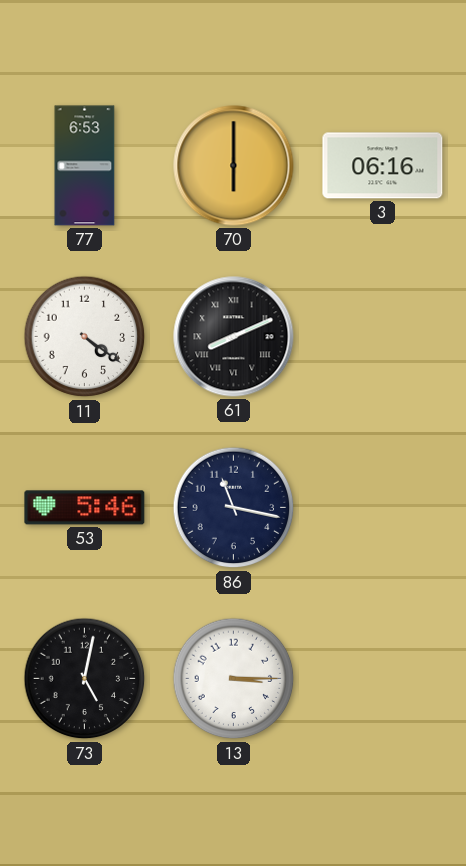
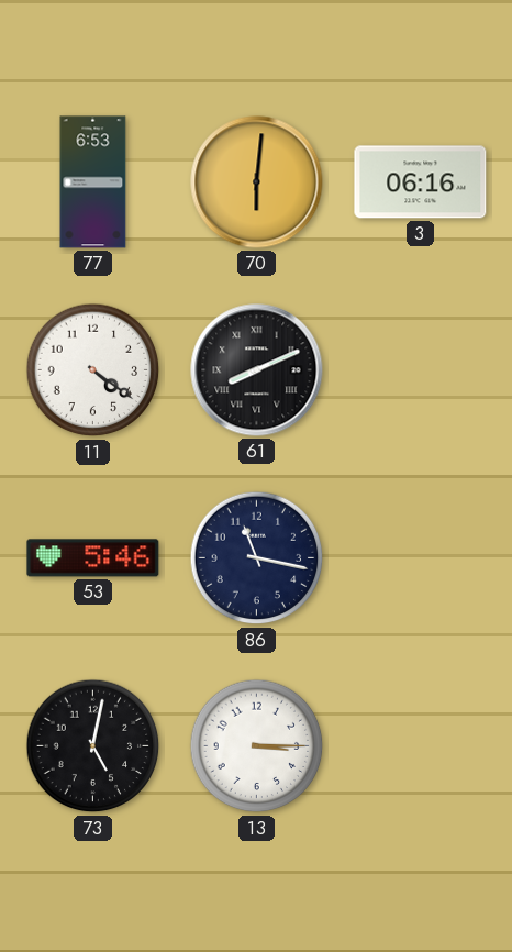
70: 6:00 -> 6:01 (257, 182)
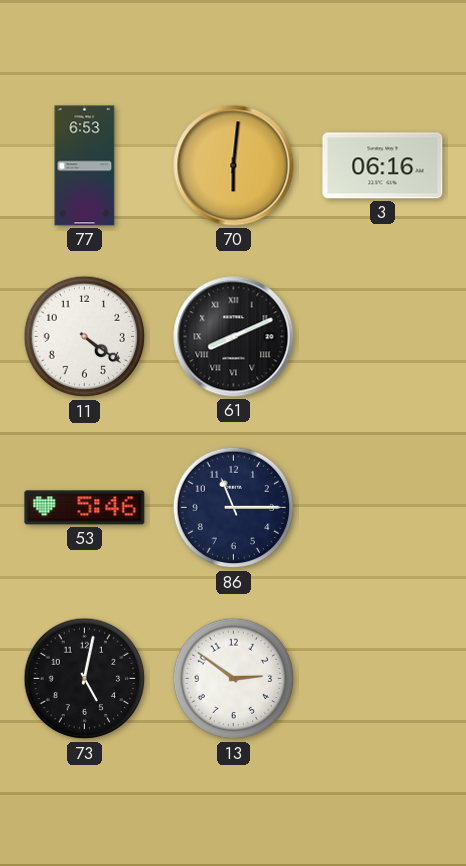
86: 11:17 -> 11:15 (234, 508)
13: 3:15 -> 2:51 (234, 679)
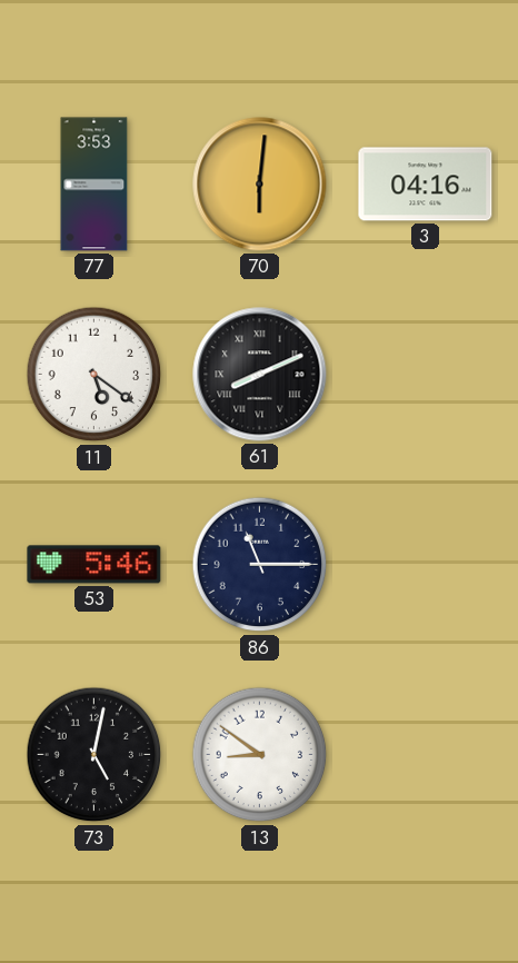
77: 6:53 -> 3:53 (94, 185)
3: 06:16 -> 04:16 (426, 185)
11: 4:21 -> 5:21 (94, 375)
13: 2:51 -> 8:51 (260, 755)
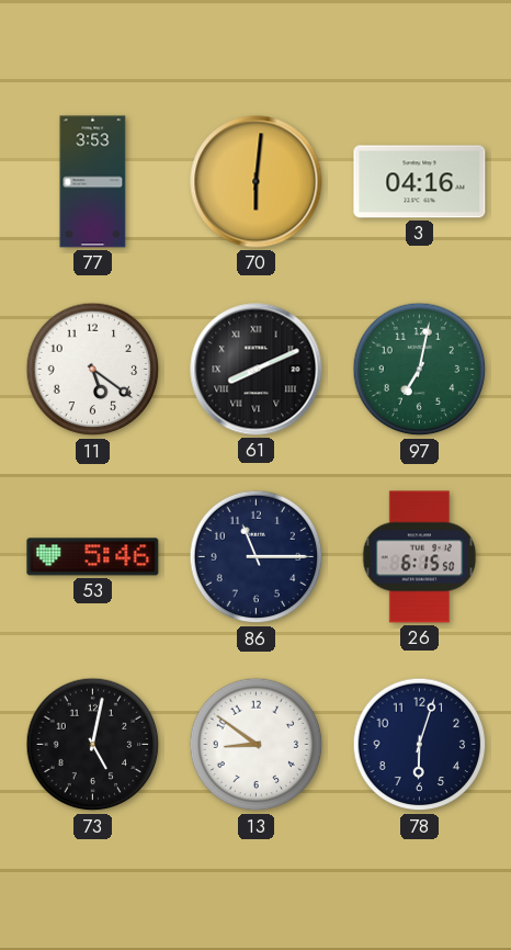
97: none -> 7:02 (420, 370)
26: none -> 6:15 (420, 557)
78: none -> 6:03 (420, 745)
